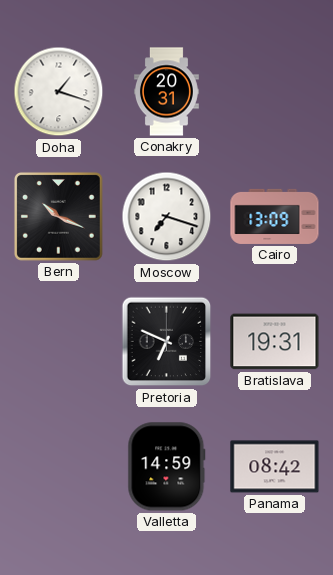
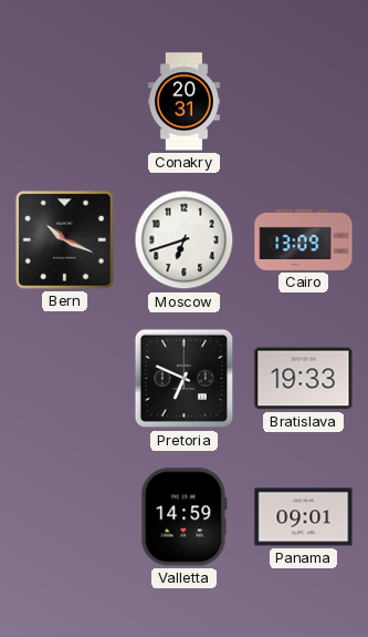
Doha: 1:18 -> none (59, 92)
Moscow: 7:18 -> 6:42 (185, 240)
Bratislava: 19:31 -> 19:33 (304, 379)
Panama: 08:42 -> 09:01 (304, 517)
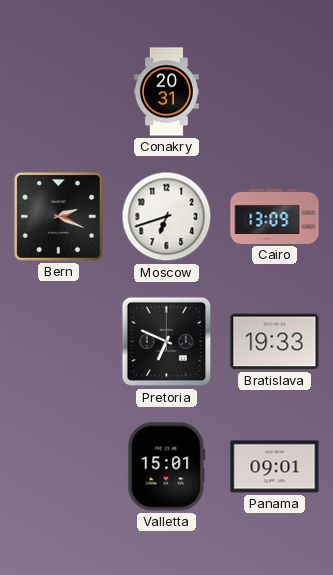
Bern: 10:19 -> 2:19 (59, 217)
Valletta: 14:59 -> 15:01 (167, 467)
